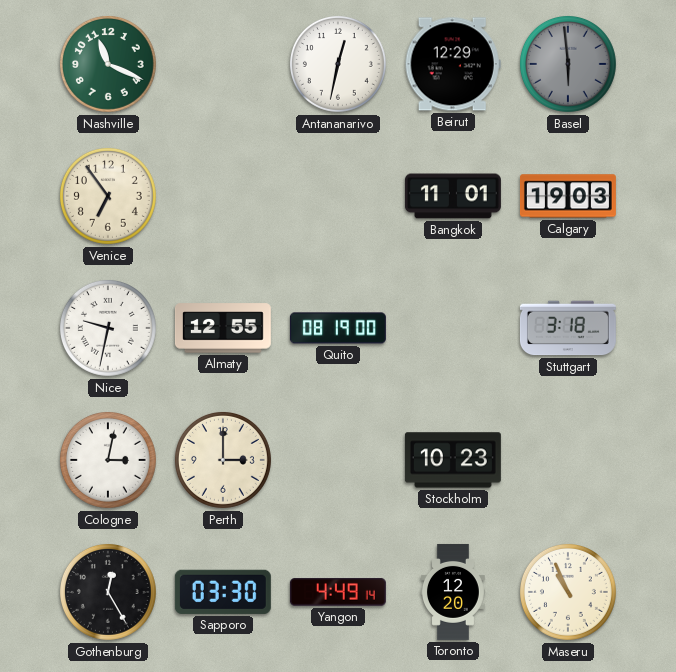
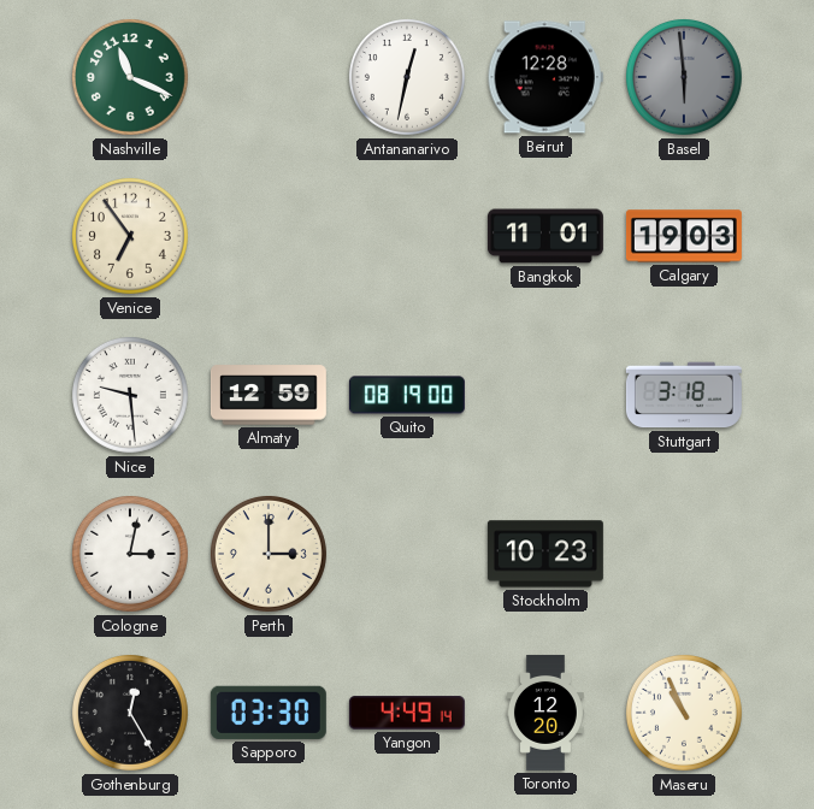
Beirut: 12:29 -> 12:28 (545, 77)
Nice: 9:32 -> 9:29 (130, 395)
Almaty: 12:55 -> 12:59 (269, 395)
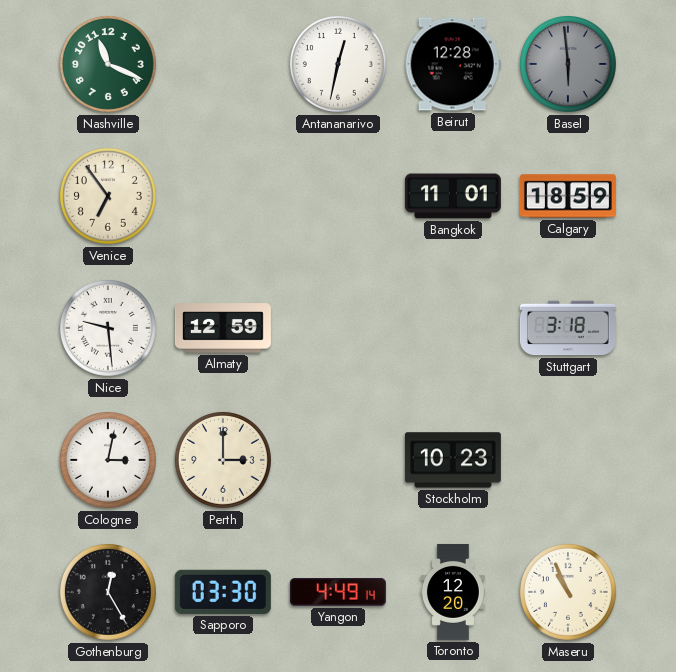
Calgary: 19:03 -> 18:59 (568, 196)
Quito: 08:19 -> none (407, 395)
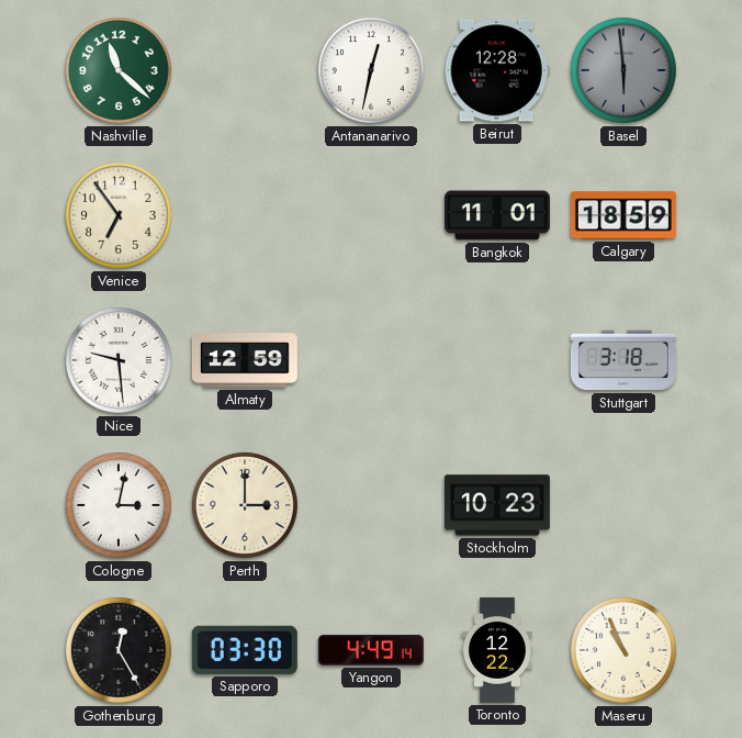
Nashville: 11:19 -> 11:22 (119, 70)
Toronto: 12:20 -> 12:22 (497, 650)
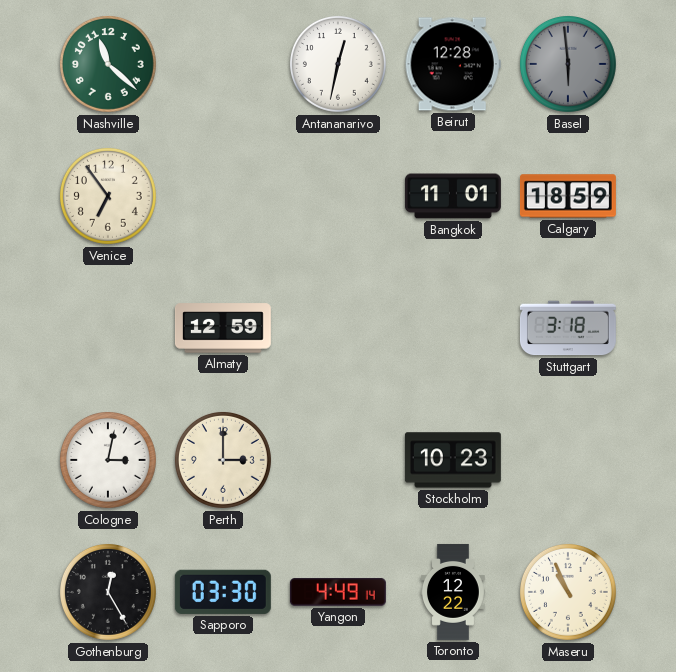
Nice: 9:29 -> none (119, 360)
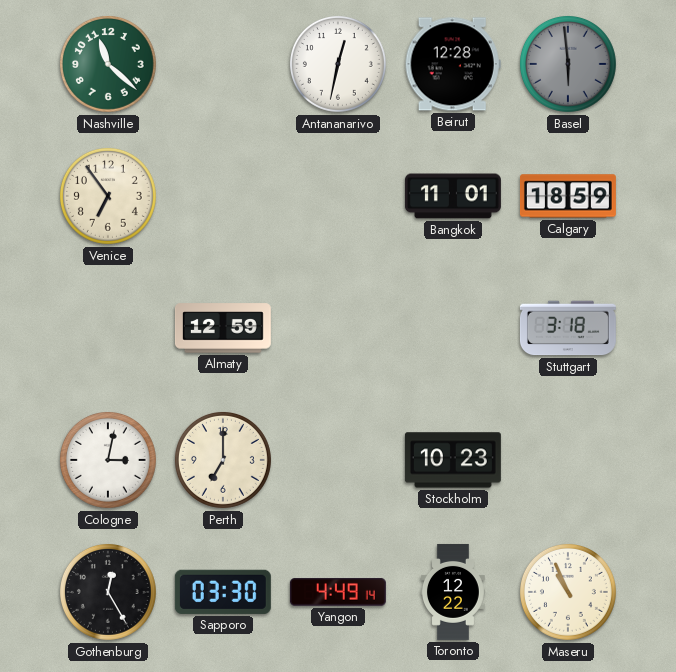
Perth: 3:00 -> 7:00 (223, 460)
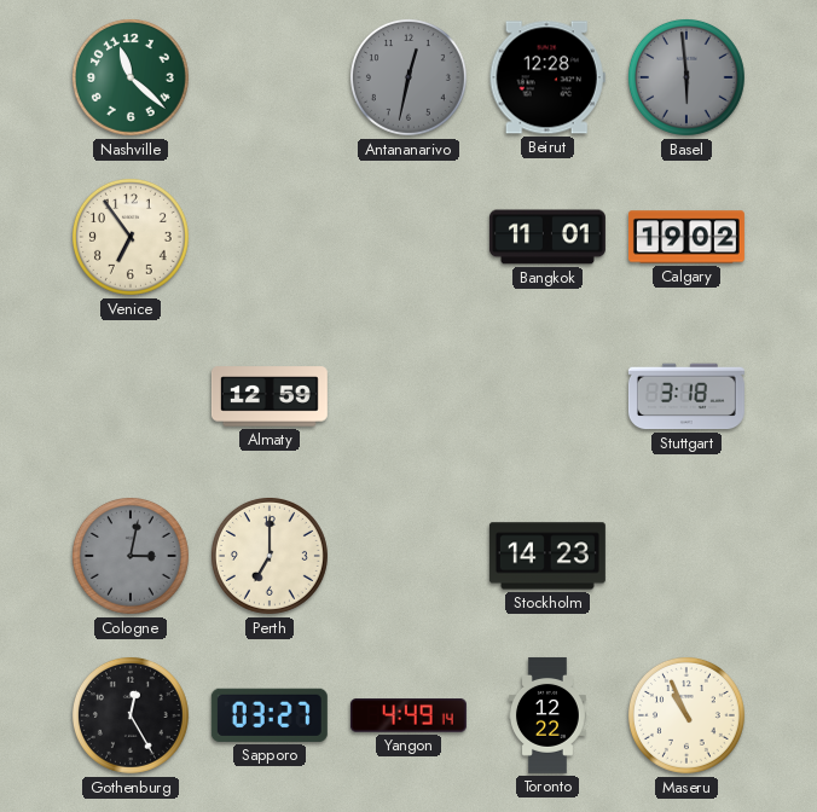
Antananarivo dial: white -> grey (408, 77)
Calgary: 18:59 -> 19:02 (686, 237)
Cologne dial: white -> grey (131, 556)
Stockholm: 10:23 -> 14:23 (547, 556)
Sapporo: 03:30 -> 03:27 (270, 715)
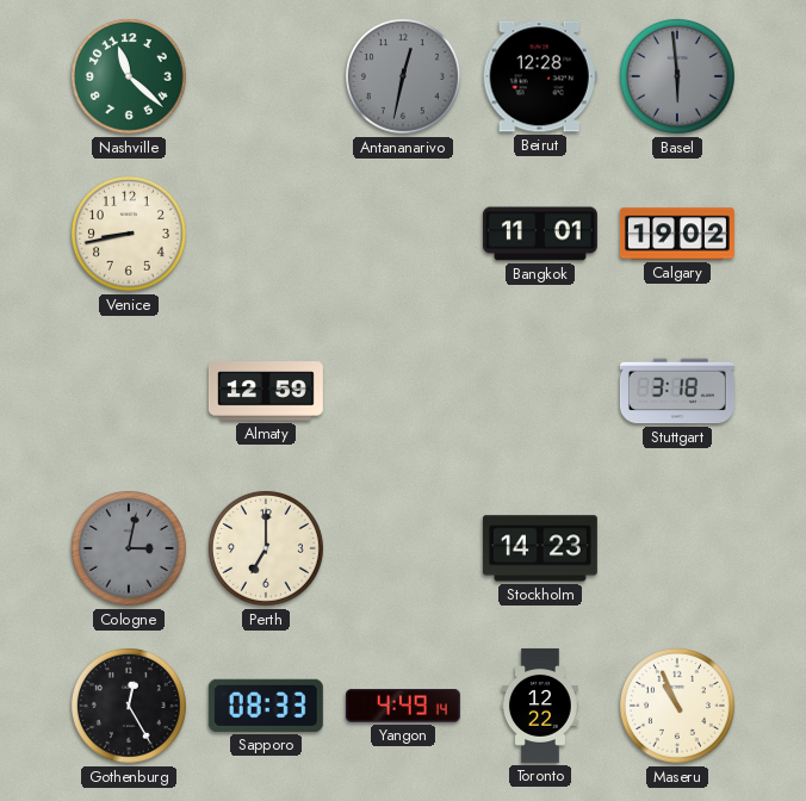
Venice: 6:54 -> 8:43 (129, 234)
Sapporo: 03:27 -> 08:33 (266, 706)
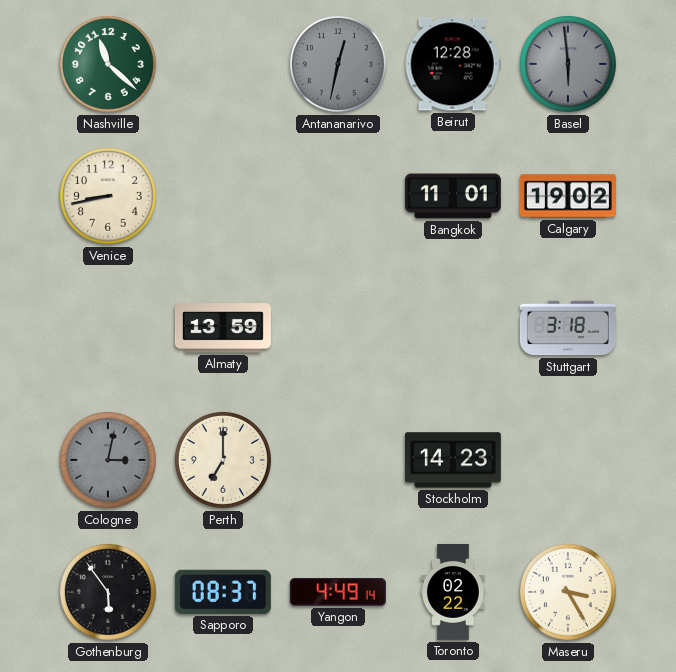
Almaty: 12:59 -> 13:59 (223, 328)
Gothenburg: 12:25 -> 5:54 (108, 592)
Sapporo: 08:33 -> 08:37 (223, 592)
Toronto: 12:22 -> 02:22 (453, 592)
Maseru: 10:56 -> 3:25 (568, 592)
